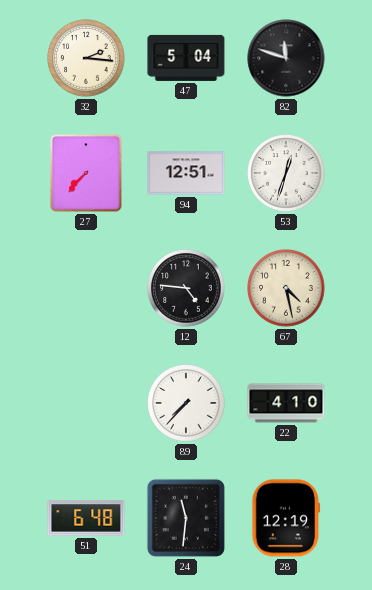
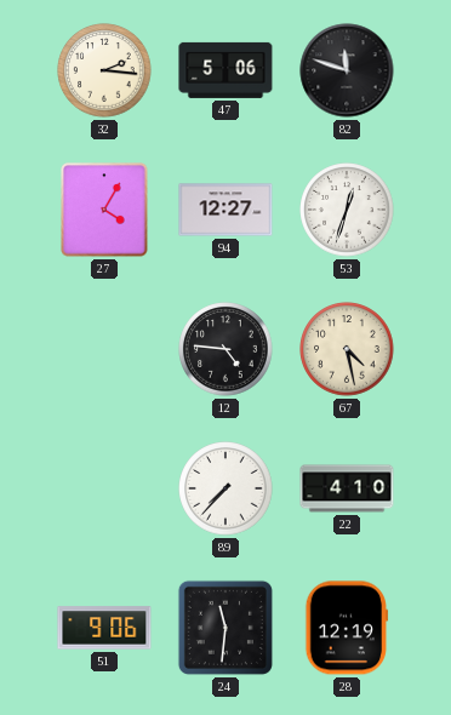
47: 5:04 -> 5:06 (225, 70)
27: 7:37 -> 4:05 (104, 210)
94: 12:51 -> 12:27 (225, 210)
51: 6:48 -> 9:06 (104, 628)
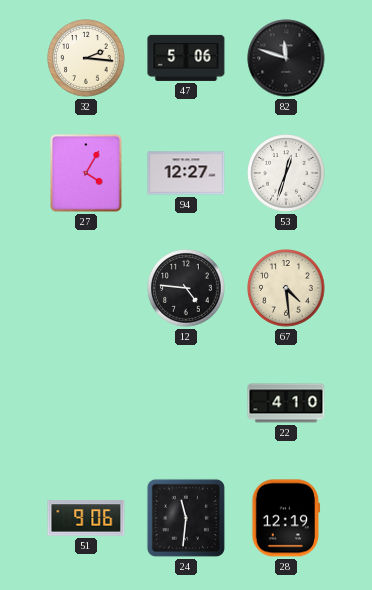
67: 4:28 -> 4:29 (286, 288)
89: 7:37 -> none (225, 488)
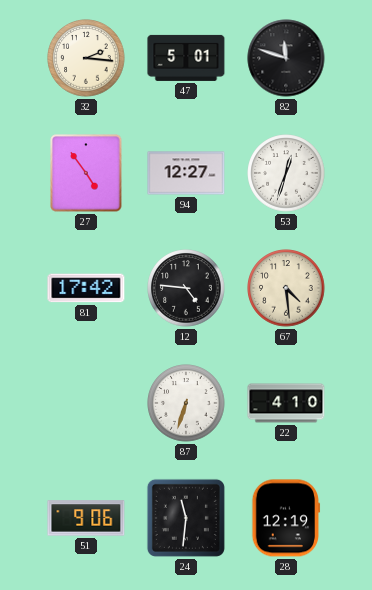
47: 5:06 -> 5:01 (186, 58)
27: 4:05 -> 4:54 (86, 173)
81: none -> 17:42 (86, 288)
87: none -> 6:33 (186, 403)
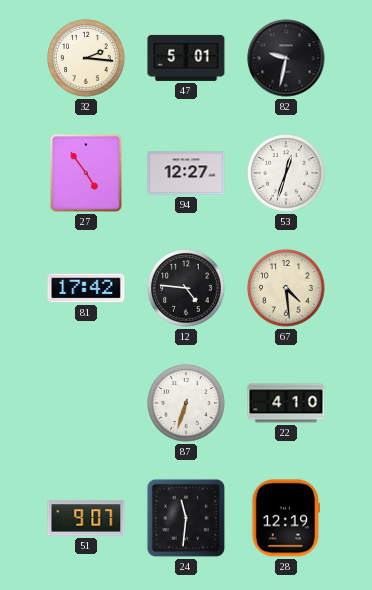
82: 11:48 -> 9:32 (286, 58)
51: 9:06 -> 9:07 (86, 518)
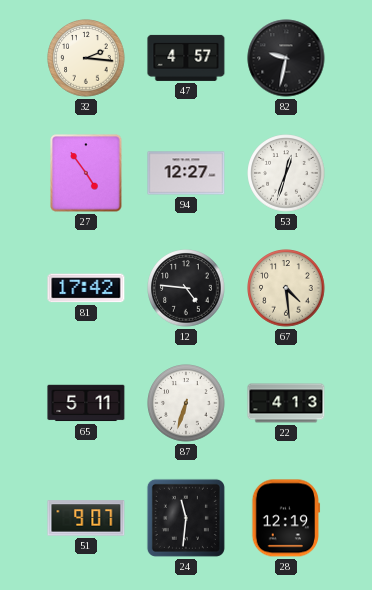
47: 5:01 -> 4:57 (186, 58)
65: none -> 5:11 (86, 403)
22: 4:10 -> 4:13 (286, 403)
